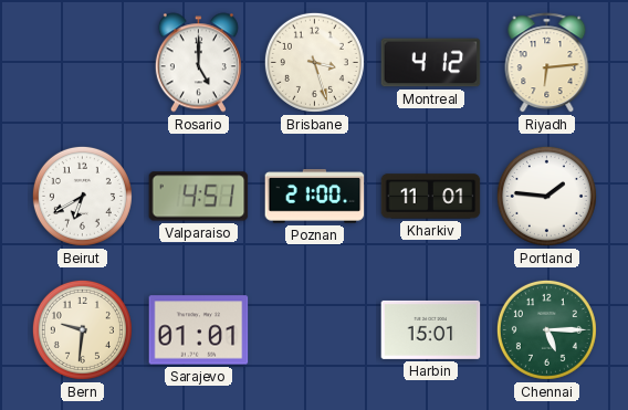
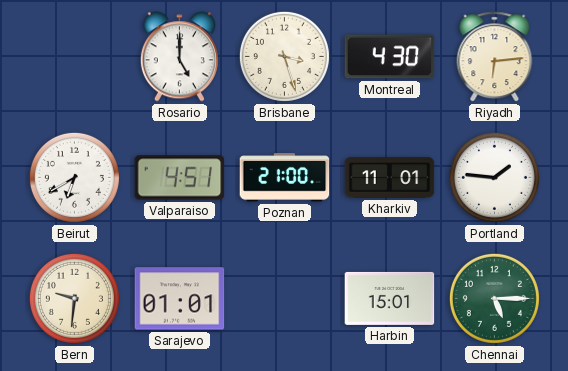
Montreal: 4:12 -> 4:30 (390, 57)
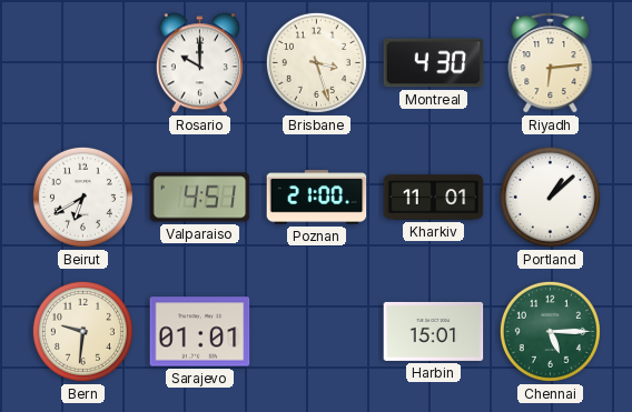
Rosario: 5:00 -> 10:00 (199, 63)
Portland: 1:46 -> 1:08 (550, 197)
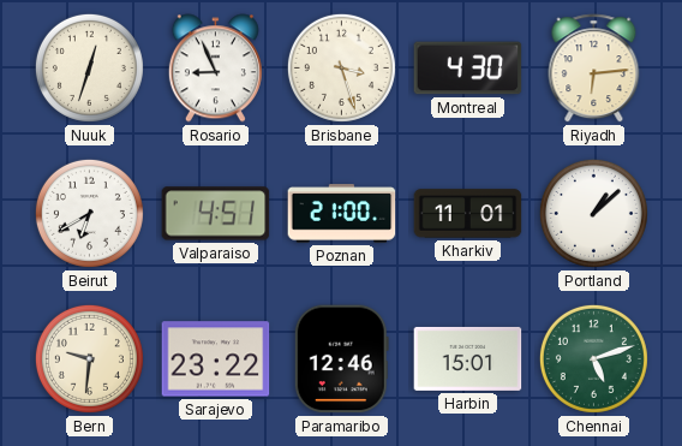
Nuuk: none -> 12:33 (89, 67)
Rosario: 10:00 -> 8:56 (215, 69)
Sarajevo: 01:01 -> 23:22 (216, 359)
Paramaribo: none -> 12:46 (341, 359)
Chennai: 5:15 -> 5:12 (593, 358)
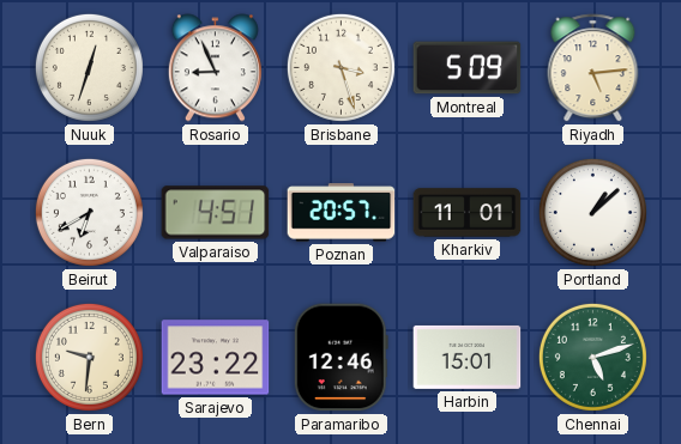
Montreal: 4:30 -> 5:09 (468, 68)
Riyadh: 6:14 -> 5:14 (593, 68)
Poznan: 21:00 -> 20:57 (342, 213)
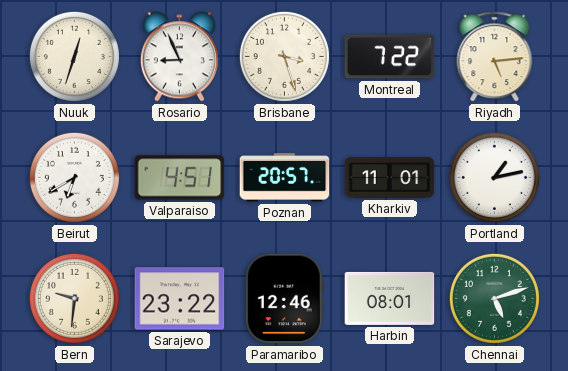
Montreal: 5:09 -> 7:22 (390, 57)
Portland: 1:08 -> 1:13 (494, 177)
Harbin: 15:01 -> 08:01 (390, 298)
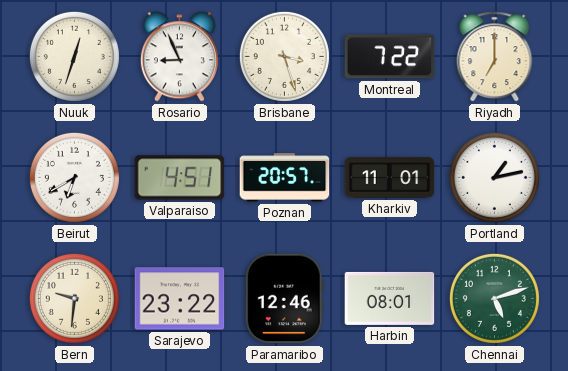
Riyadh: 5:14 -> 7:00 (495, 57)
